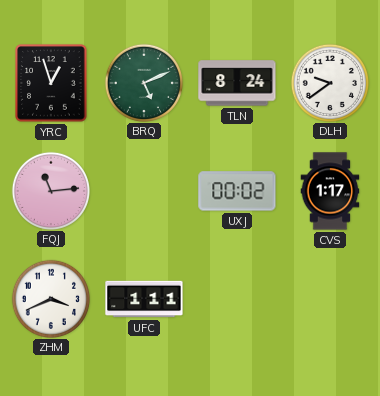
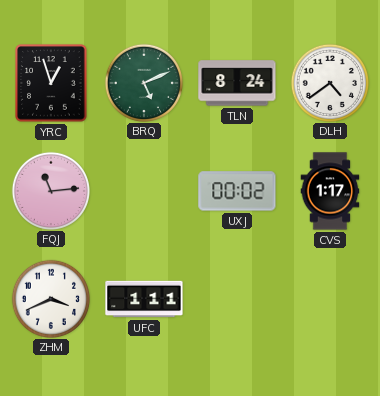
DLH: 9:39 -> 4:39 (329, 82)
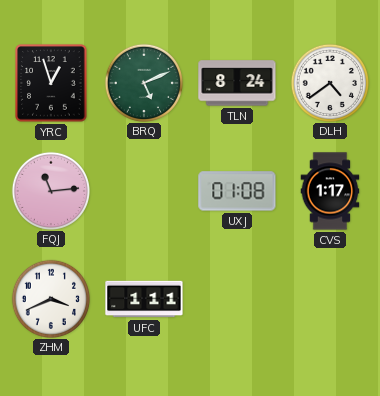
UXJ: 00:02 -> 01:08 (237, 191)
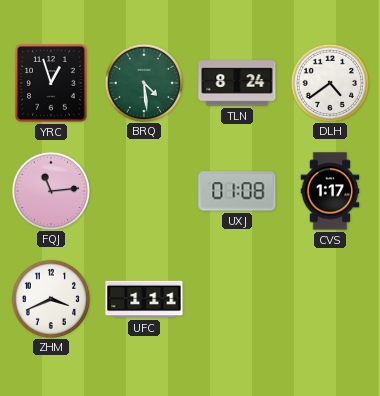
BRQ: 5:11 -> 4:29 (143, 82)
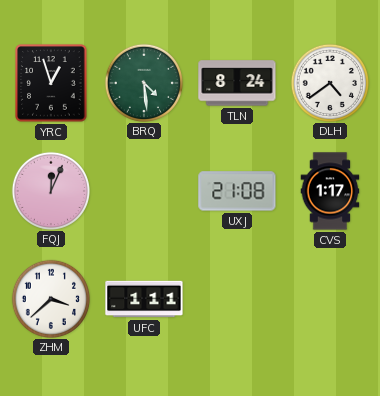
FQJ: 11:14 -> 12:04 (50, 190)
UXJ: 01:08 -> 21:08 (237, 191)
ZHM: 3:41 -> 3:38 (50, 298)
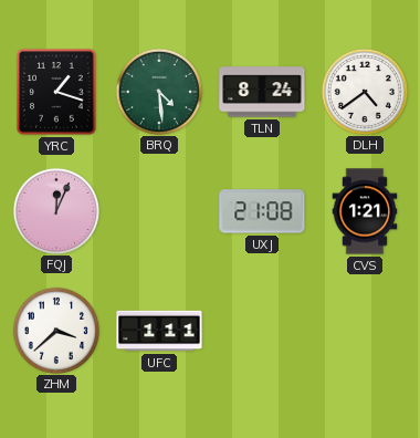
YRC: 12:57 -> 1:18 (56, 92)
CVS: 1:17 -> 1:21 (365, 211)
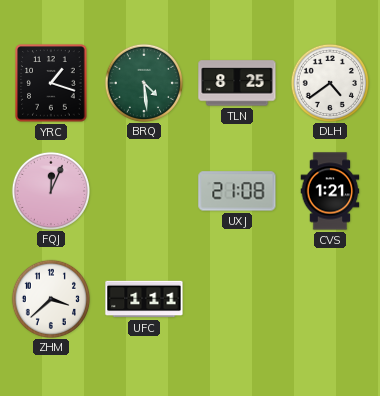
TLN: 8:24 -> 8:25 (237, 83)
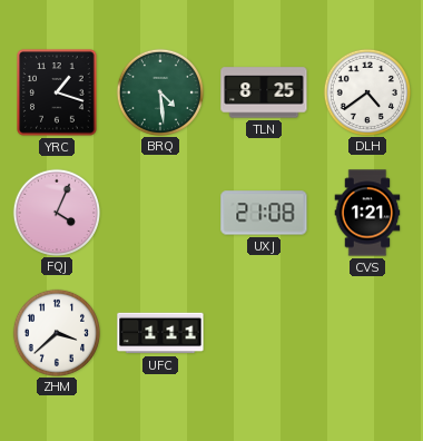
FQJ: 12:04 -> 4:04 (56, 212)
